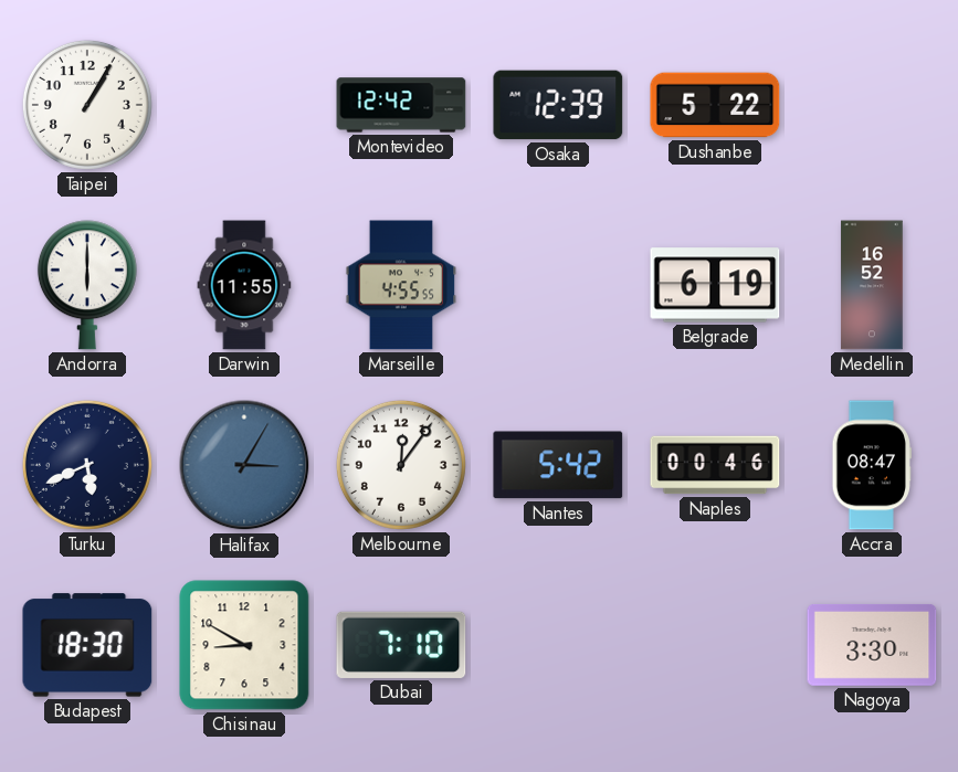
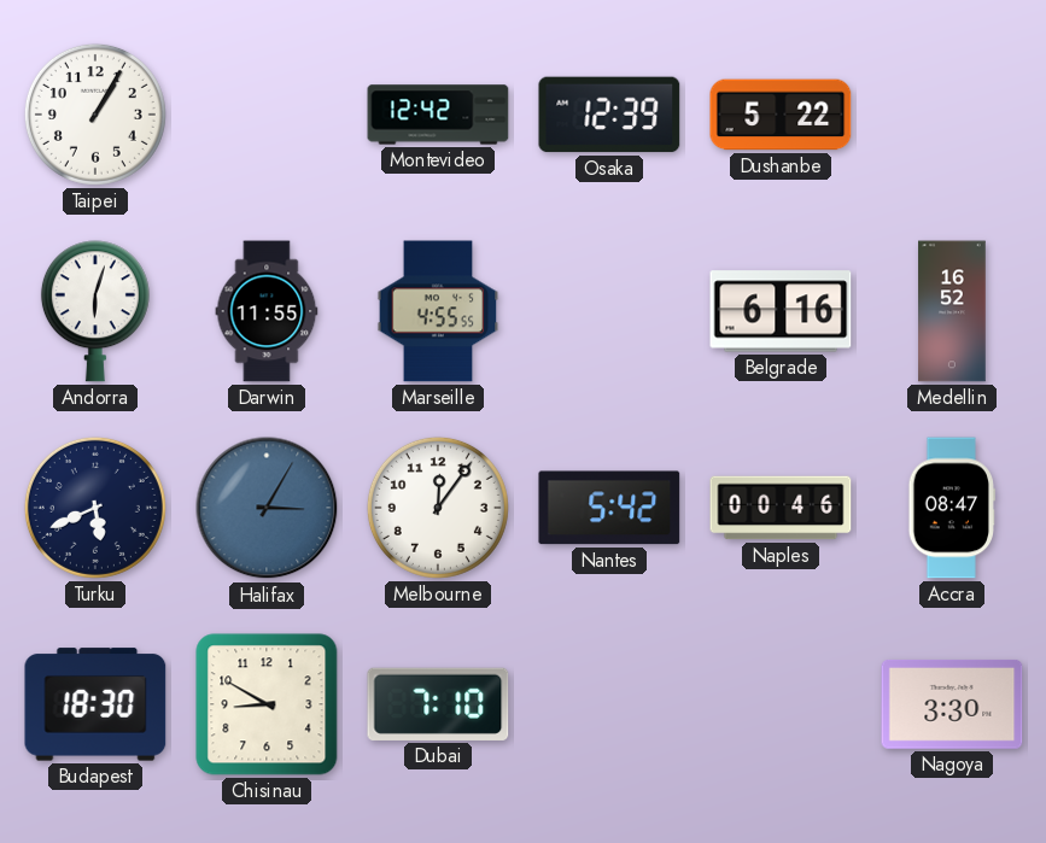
Andorra: 6:00 -> 6:03 (95, 311)
Belgrade: 6:19 -> 6:16 (781, 311)
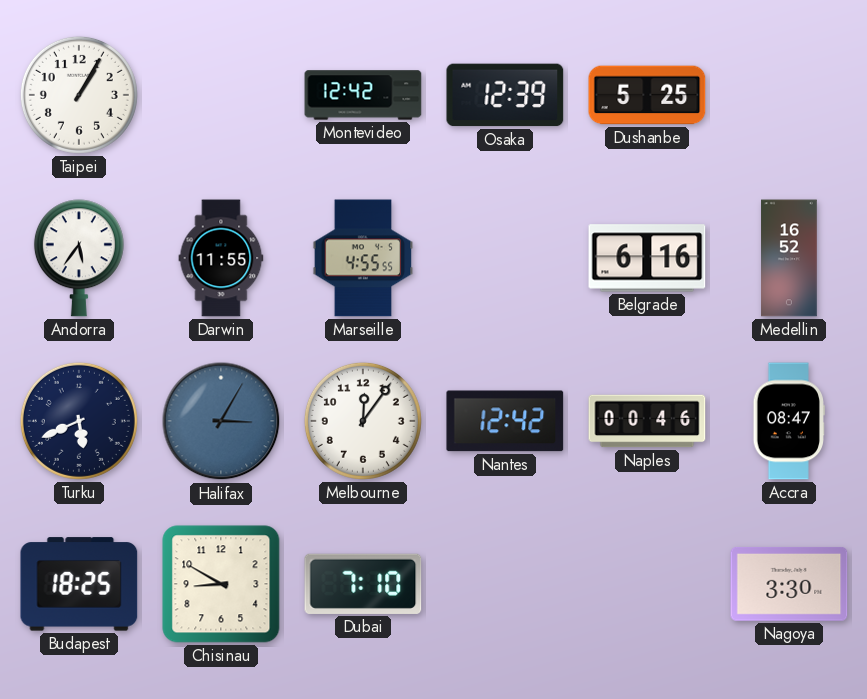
Dushanbe: 5:22 -> 5:25 (647, 95)
Andorra: 6:03 -> 5:36 (79, 258)
Nantes: 5:42 -> 12:42 (505, 421)
Budapest: 18:30 -> 18:25 (79, 584)
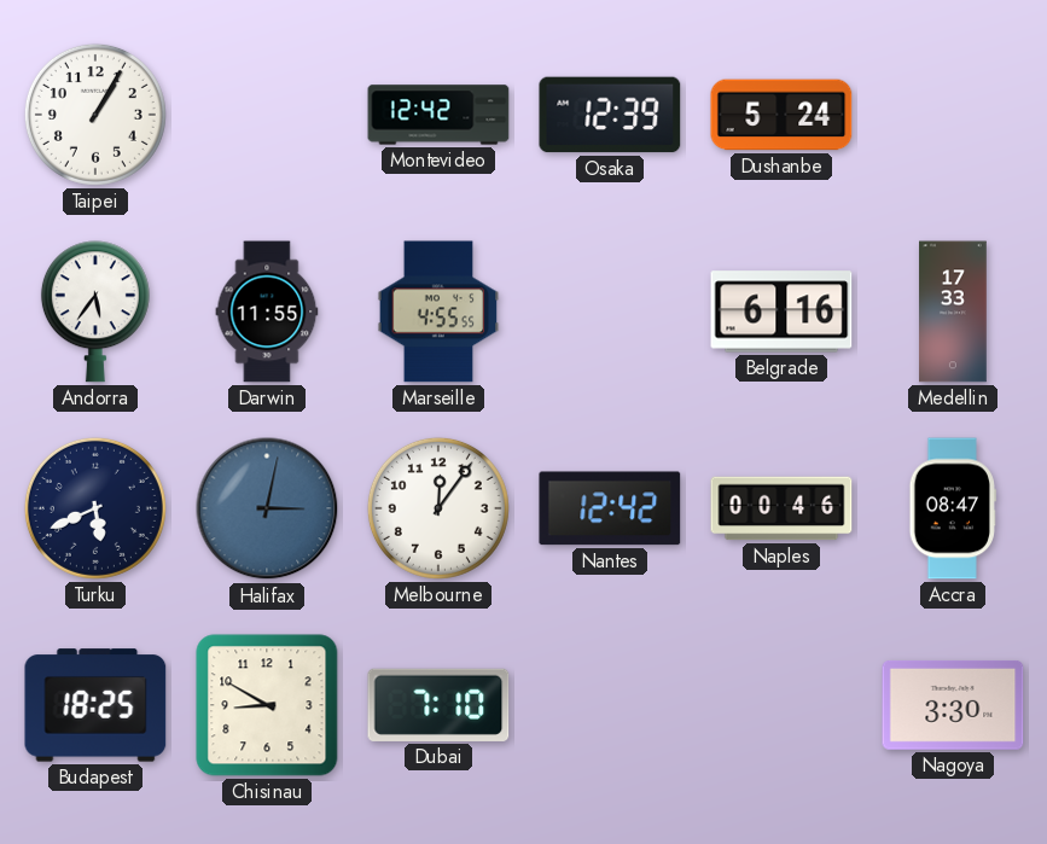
Dushanbe: 5:25 -> 5:24 (781, 115)
Medellin: 16:52 -> 17:33 (953, 312)
Halifax: 3:05 -> 3:02 (267, 508)
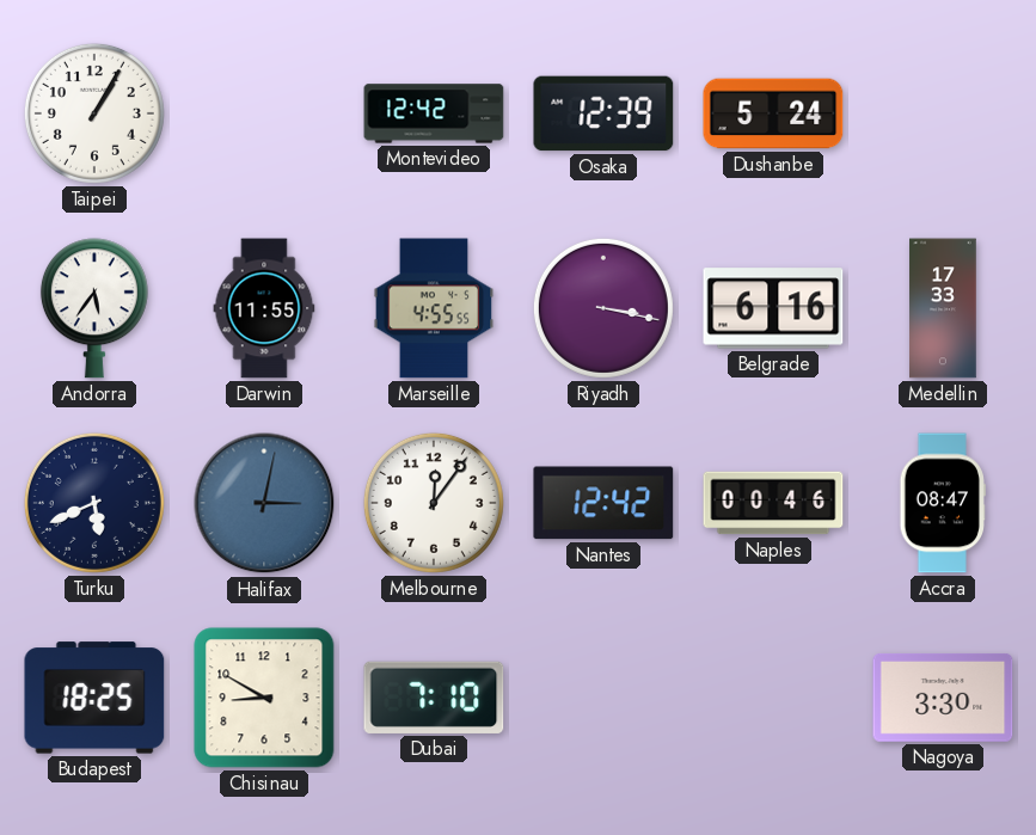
Riyadh: none -> 3:17 (603, 308)
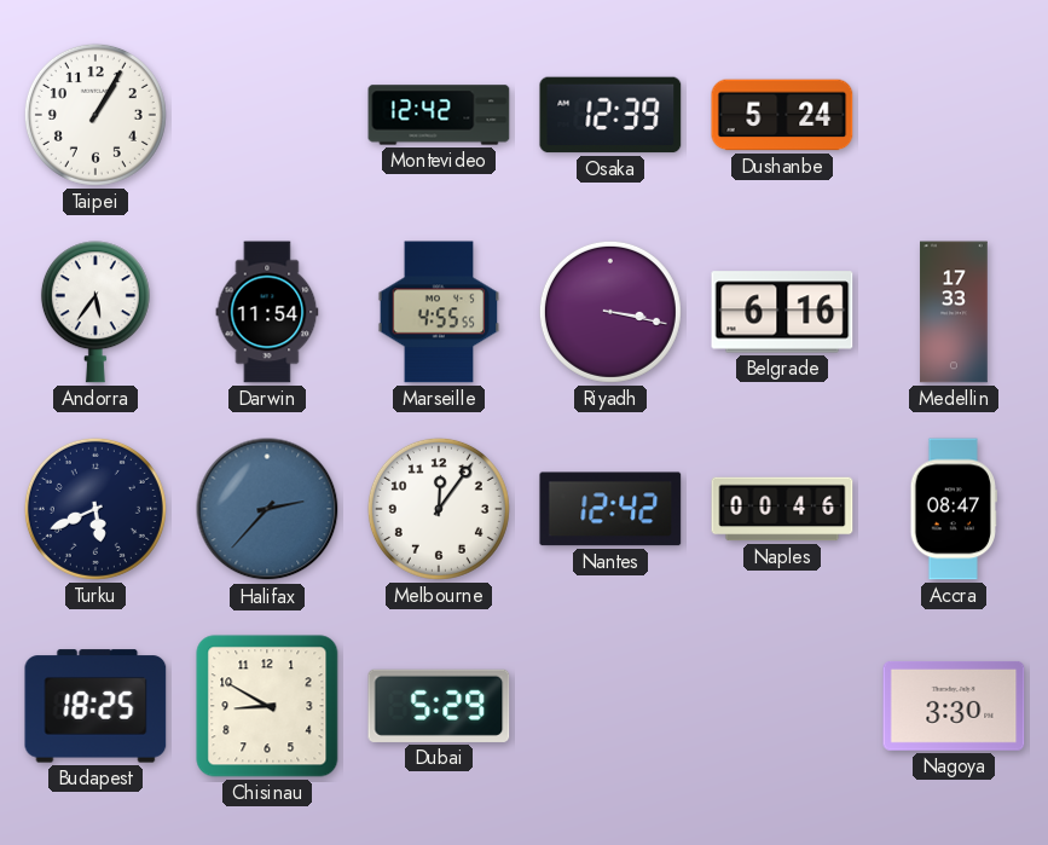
Darwin: 11:55 -> 11:54 (267, 312)
Halifax: 3:02 -> 2:37 (267, 509)
Dubai: 7:10 -> 5:29 (439, 706)
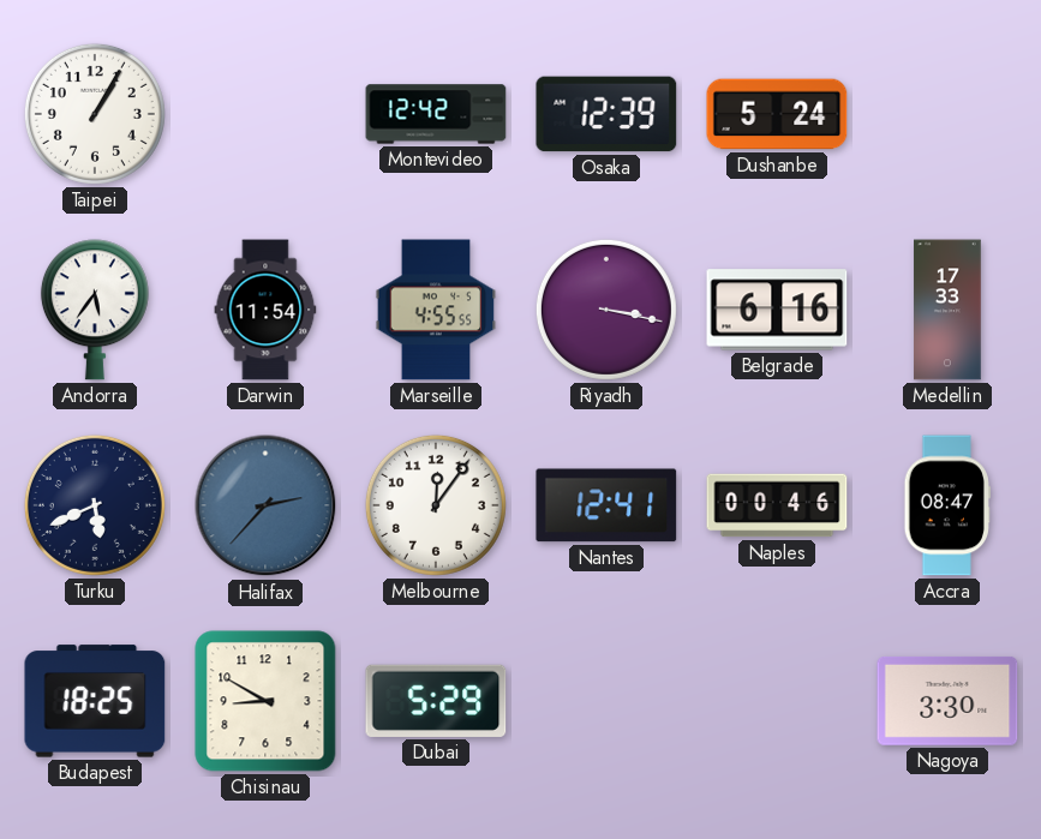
Nantes: 12:42 -> 12:41 (606, 505)
